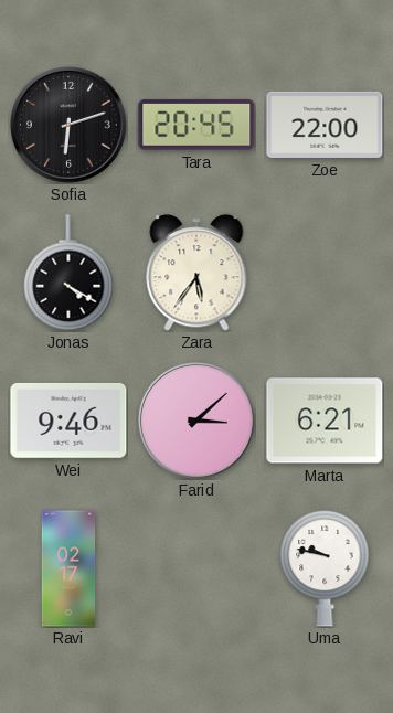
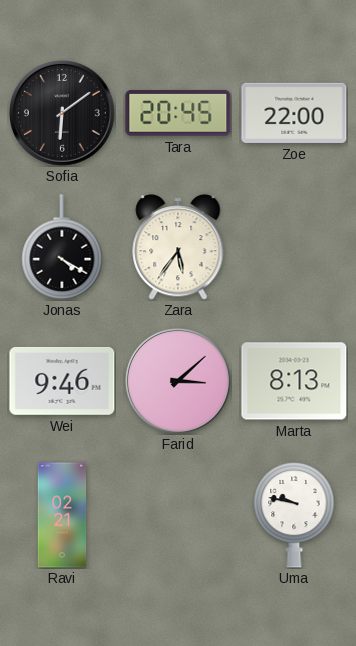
Sofia: 6:12 -> 6:09 (62, 113)
Marta: 6:21 -> 8:13 (294, 381)
Ravi: 02:17 -> 02:21 (62, 515)
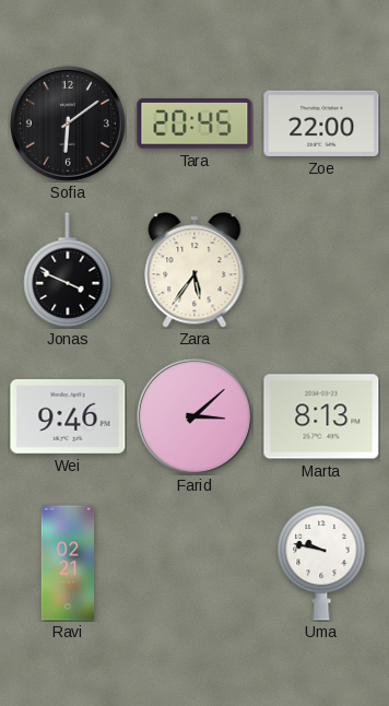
Jonas: 4:20 -> 3:49 (68, 270)
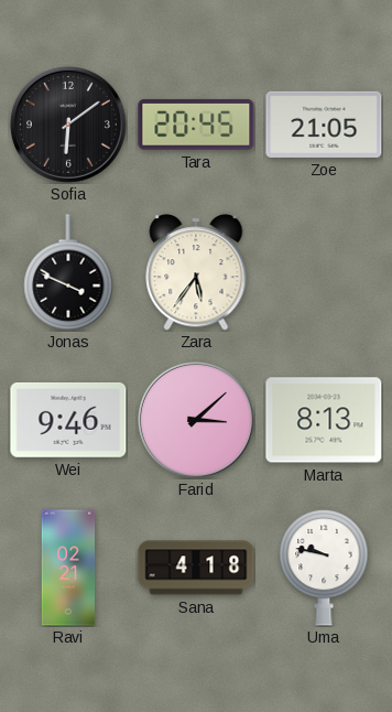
Zoe: 22:00 -> 21:05 (324, 125)
Sana: none -> 4:18 (196, 568)
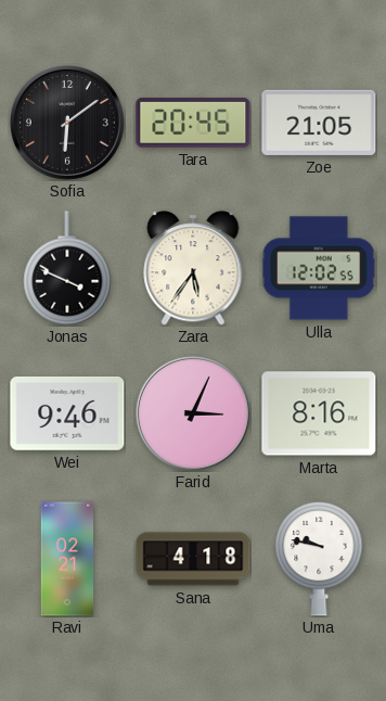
Ulla: none -> 12:02 (319, 268)
Farid: 3:08 -> 3:04 (193, 413)
Marta: 8:13 -> 8:16 (319, 413)
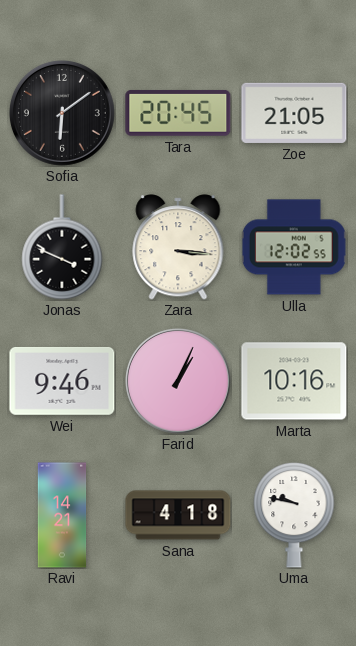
Zara: 5:36 -> 3:16 (178, 247)
Farid: 3:04 -> 1:04 (178, 381)
Marta: 8:16 -> 10:16 (294, 381)
Ravi: 02:21 -> 14:21 (62, 515)
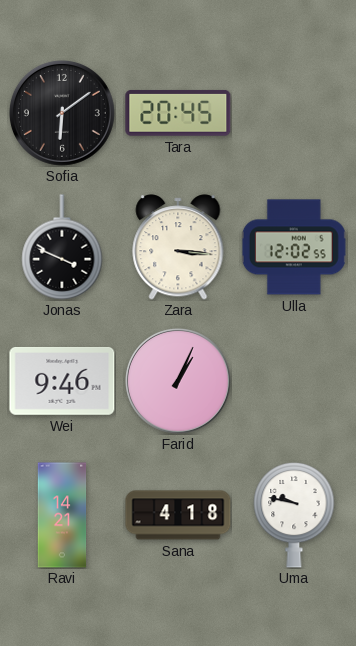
Zoe: 21:05 -> none (294, 113)
Marta: 10:16 -> none (294, 381)
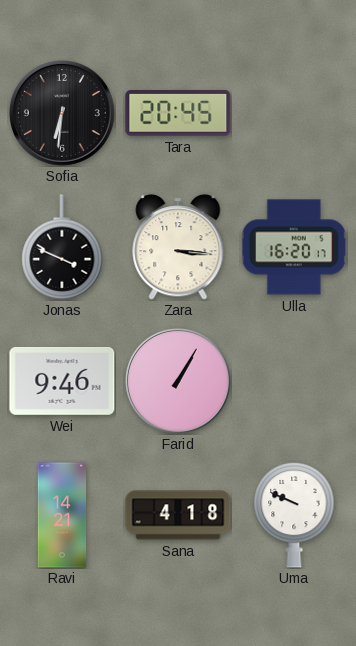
Sofia: 6:09 -> 6:31 (62, 113)
Ulla: 12:02 -> 16:20 (294, 247)
Farid: 1:04 -> 1:05 (178, 381)
Uma: 9:47 -> 9:49 (294, 515)
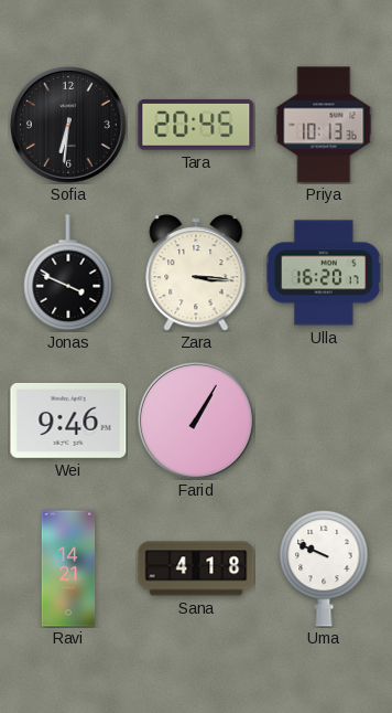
Priya: none -> 10:13 (324, 125)
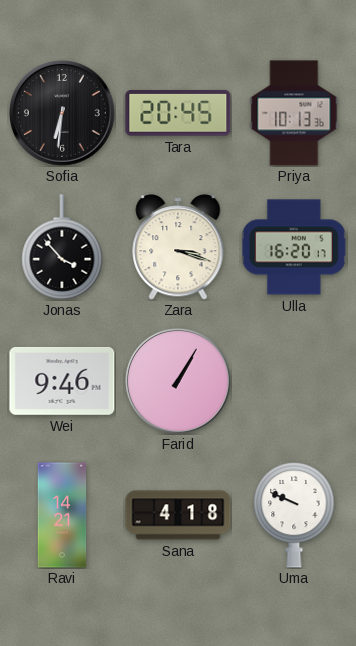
Jonas: 3:49 -> 3:53 (62, 247)
Zara: 3:16 -> 3:18 (178, 247)
